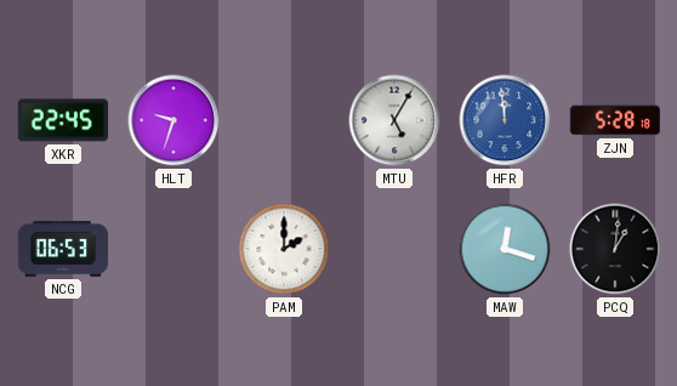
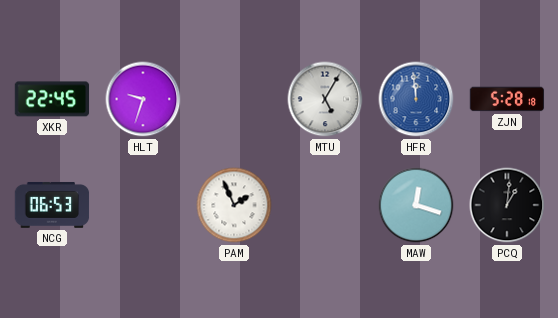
PAM: 2:00 -> 1:56 (234, 205)
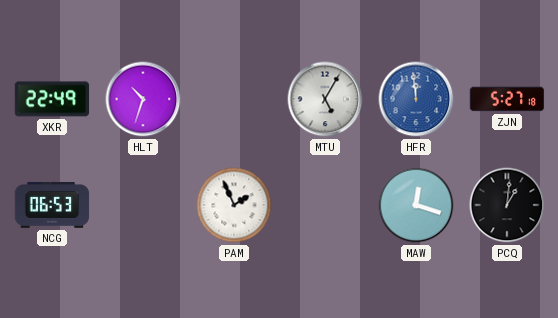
XKR: 22:45 -> 22:49 (52, 99)
HLT: 9:33 -> 10:33 (143, 99)
ZJN: 5:28 -> 5:27 (507, 99)
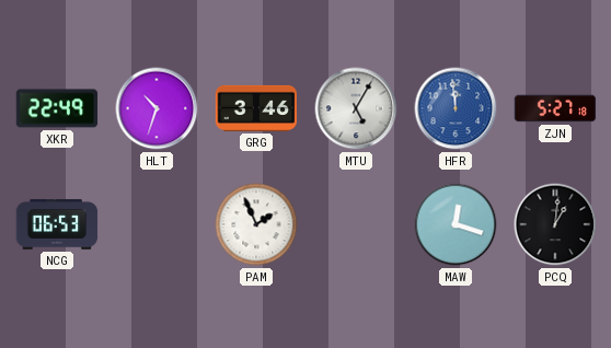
GRG: none -> 3:46 (256, 108)
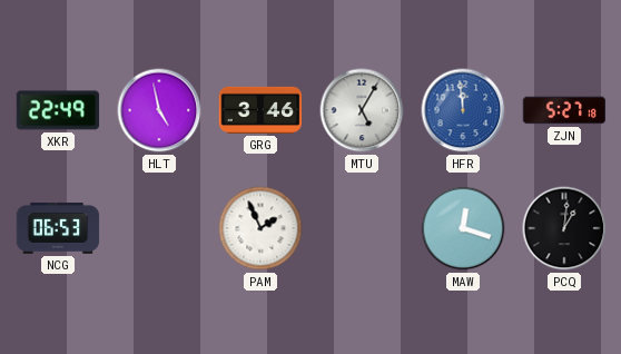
HLT: 10:33 -> 4:58 (159, 110)
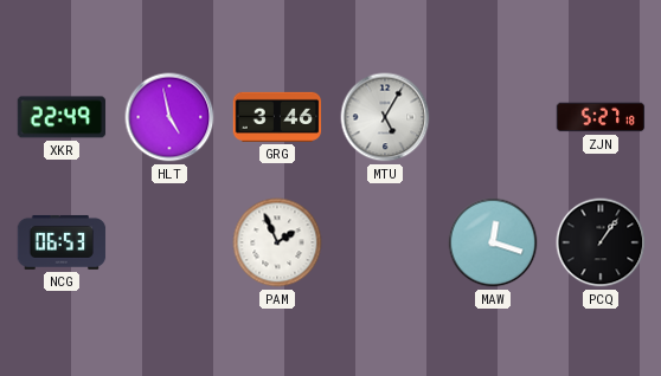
HFR: 11:59 -> none (463, 110)
PCQ: 1:01 -> 1:06 (601, 242)
